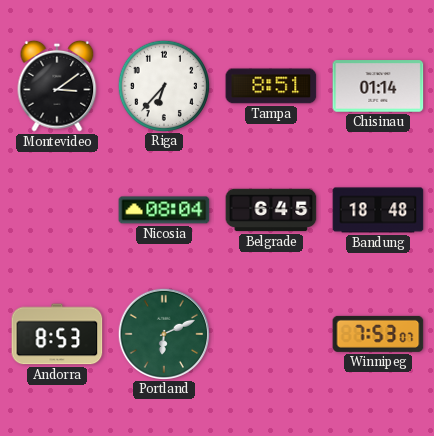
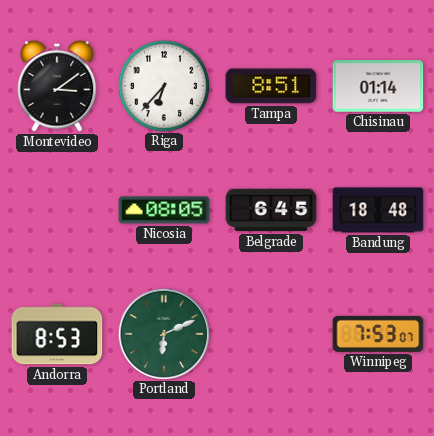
Nicosia: 08:04 -> 08:05 (164, 210)
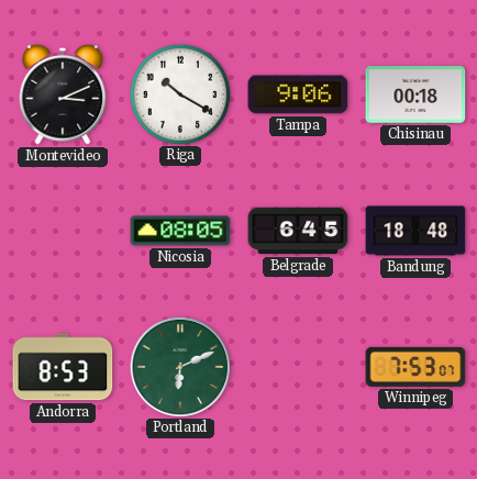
Montevideo: 3:09 -> 3:11 (63, 94)
Riga: 6:37 -> 10:20 (179, 93)
Tampa: 8:51 -> 9:06 (298, 94)
Chisinau: 01:14 -> 00:18 (415, 94)
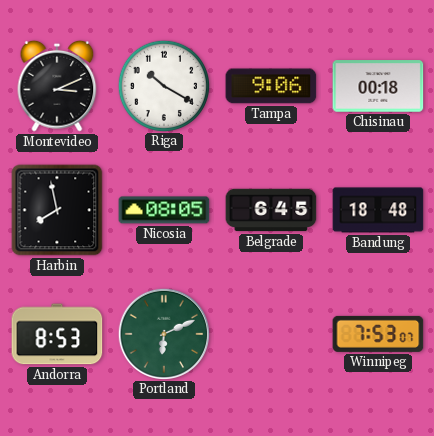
Harbin: none -> 7:58 (57, 210)
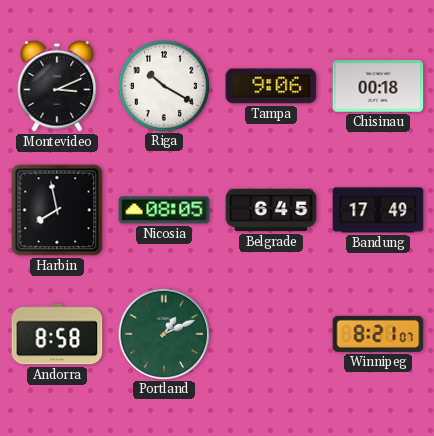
Bandung: 18:48 -> 17:49 (378, 210)
Andorra: 8:53 -> 8:58 (57, 334)
Portland: 6:11 -> 1:11 (163, 333)
Winnipeg: 7:53 -> 8:21 (378, 334)
